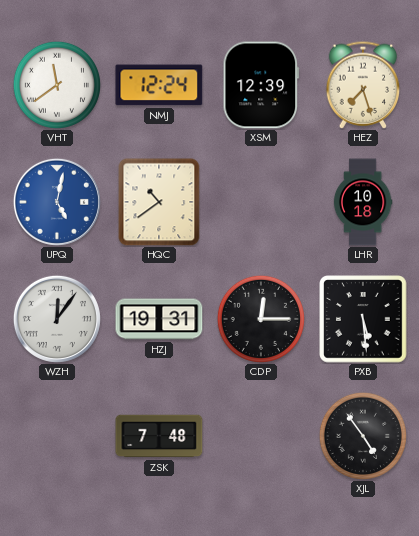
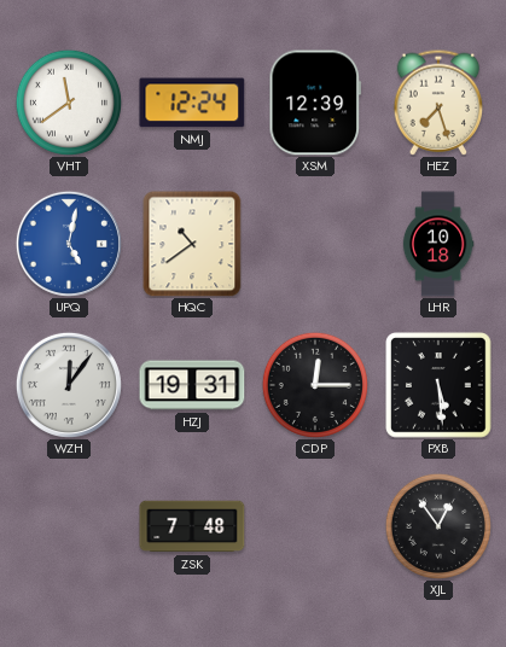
XJL: 4:54 -> 12:54 (438, 526)
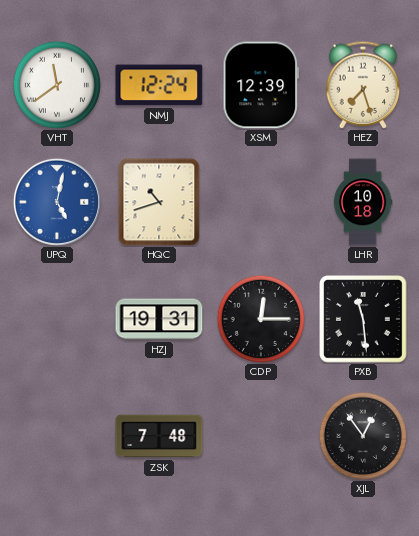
HQC: 10:39 -> 10:42 (159, 202)
WZH: 12:06 -> none (69, 385)
PXB: 5:29 -> 11:29 (363, 319)
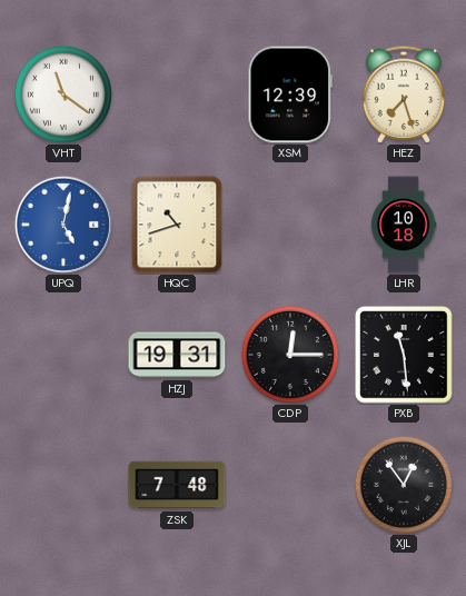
VHT: 11:39 -> 11:21 (63, 95)
NMJ: 12:24 -> none (159, 85)
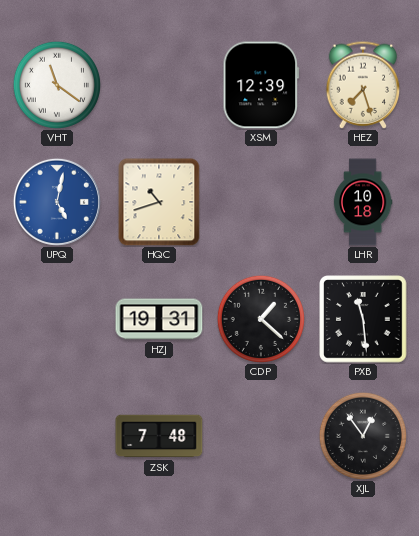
CDP: 12:15 -> 1:22 (261, 319)
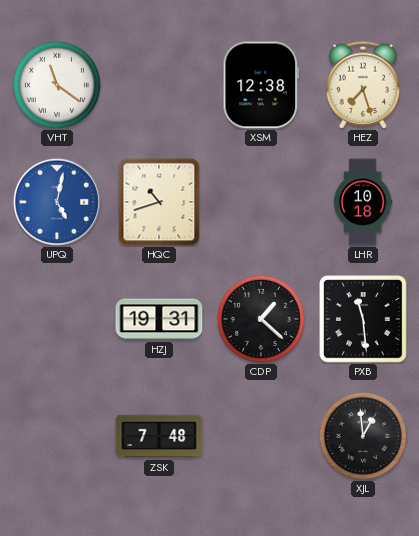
XSM: 12:39 -> 12:38 (261, 85)
XJL: 12:54 -> 12:59 (363, 436)
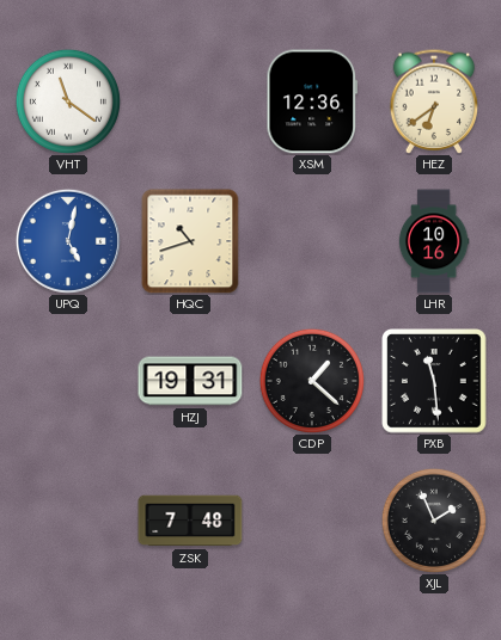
XSM: 12:38 -> 12:36 (312, 101)
HEZ: 7:27 -> 6:39 (434, 101)
LHR: 10:18 -> 10:16 (434, 241)
XJL: 12:59 -> 1:56 (434, 521)
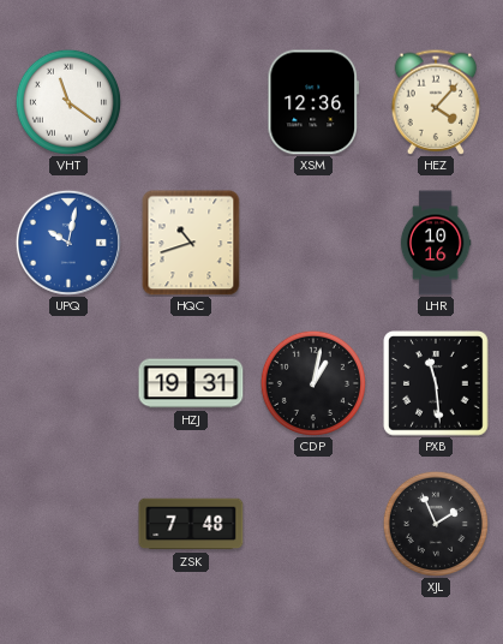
HEZ: 6:39 -> 4:07 (436, 102)
UPQ: 5:02 -> 10:02 (68, 243)
CDP: 1:22 -> 1:02 (313, 383)
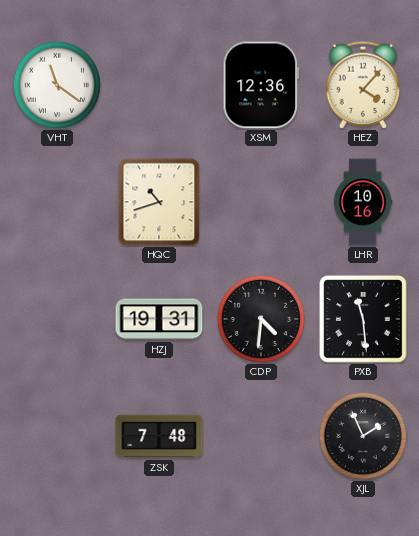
UPQ: 10:02 -> none (68, 243)
CDP: 1:02 -> 4:31 (261, 319)
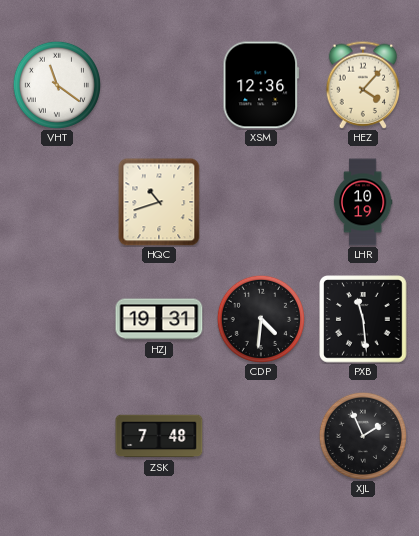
LHR: 10:16 -> 10:19 (363, 202)
